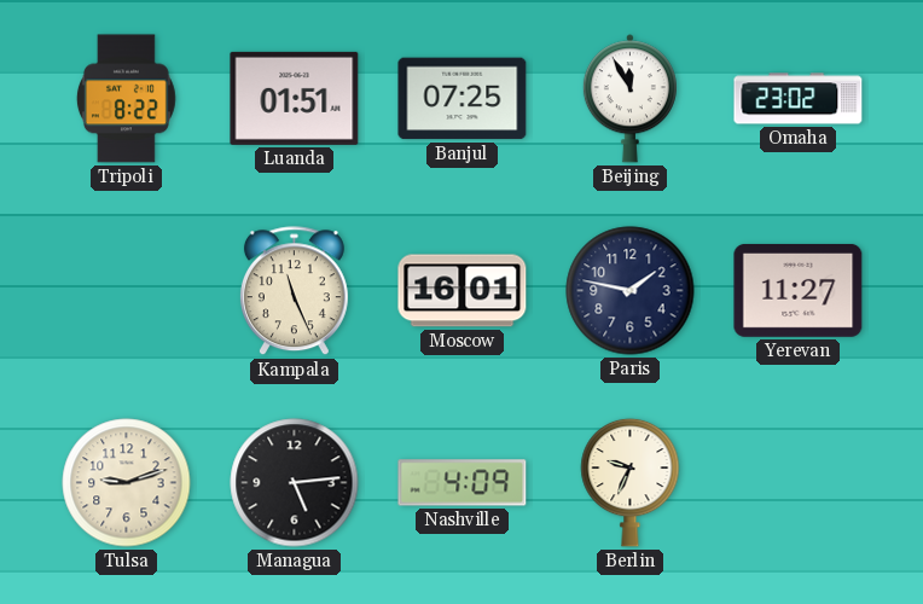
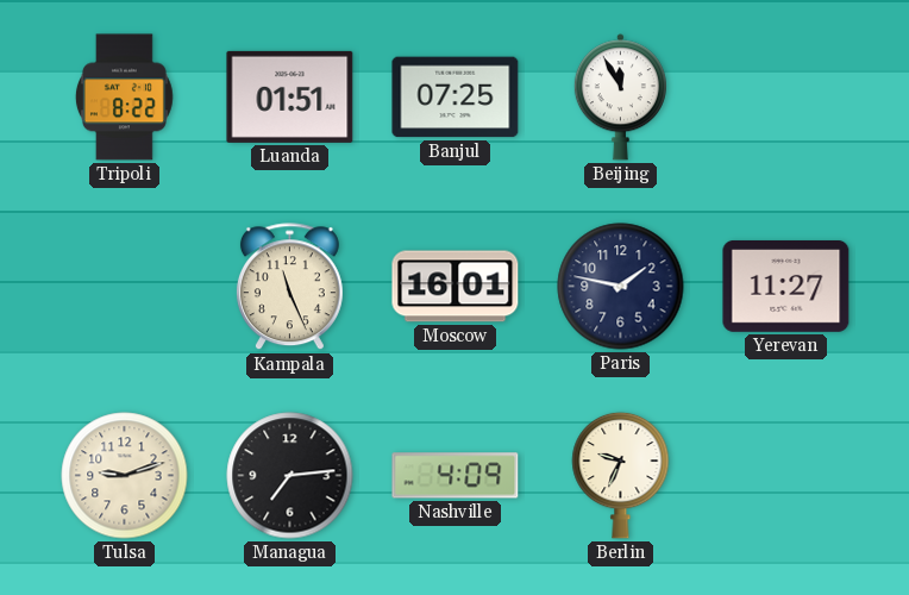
Omaha: 23:02 -> none (799, 99)
Managua: 5:14 -> 7:14 (290, 476)
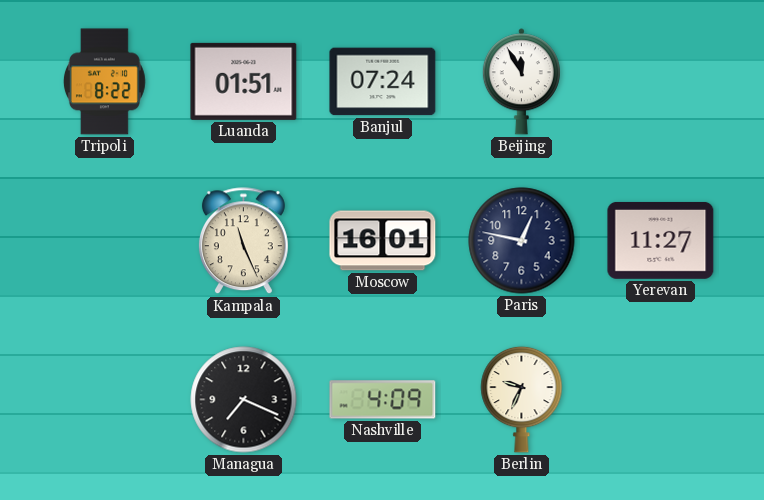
Banjul: 07:25 -> 07:24 (383, 82)
Paris: 1:47 -> 12:47 (522, 241)
Tulsa: 9:12 -> none (125, 476)
Managua: 7:14 -> 7:19 (244, 400)
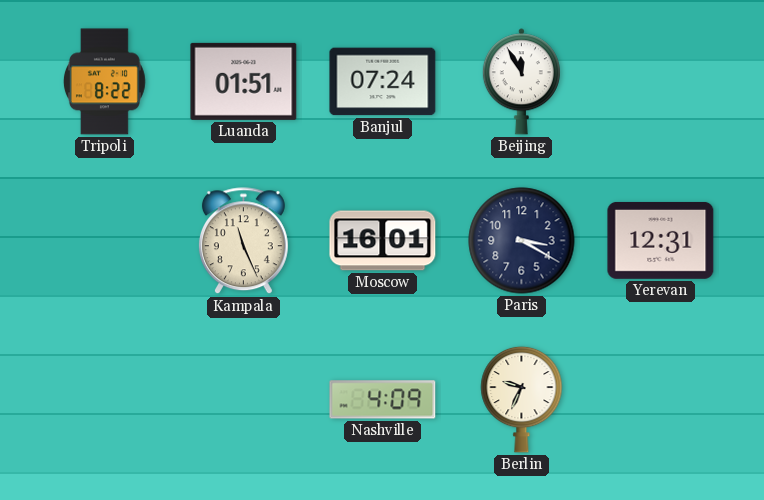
Paris: 12:47 -> 3:20 (522, 241)
Yerevan: 11:27 -> 12:31 (661, 240)
Managua: 7:19 -> none (244, 400)
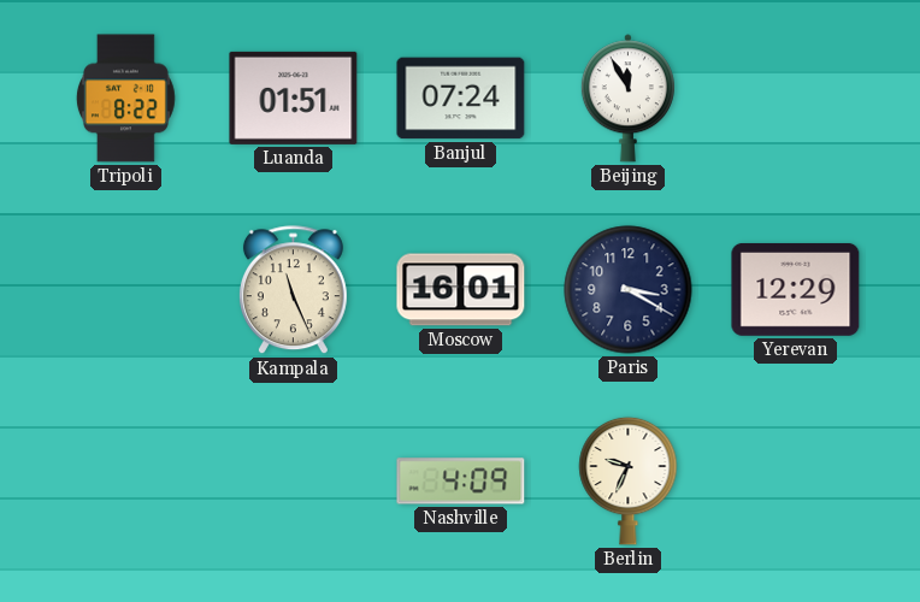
Yerevan: 12:31 -> 12:29 (796, 289)
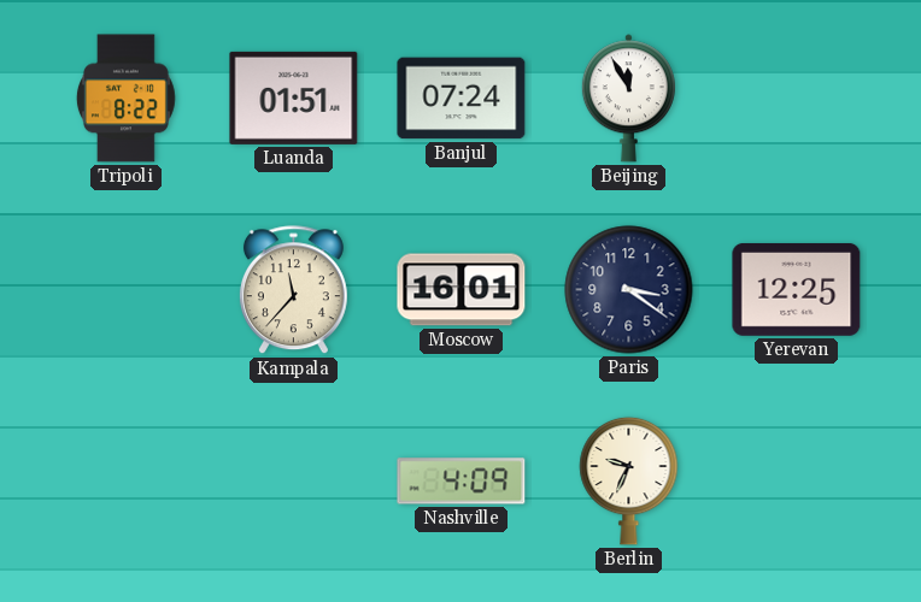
Kampala: 11:26 -> 11:37 (293, 290)
Paris: 3:20 -> 3:21 (629, 290)
Yerevan: 12:29 -> 12:25 (797, 289)
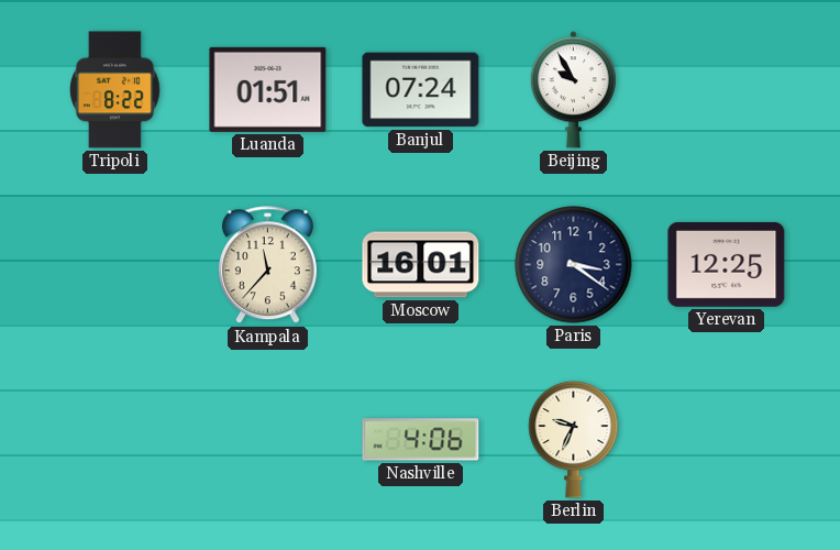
Beijing: 11:55 -> 9:55 (573, 90)
Nashville: 4:09 -> 4:06 (421, 440)
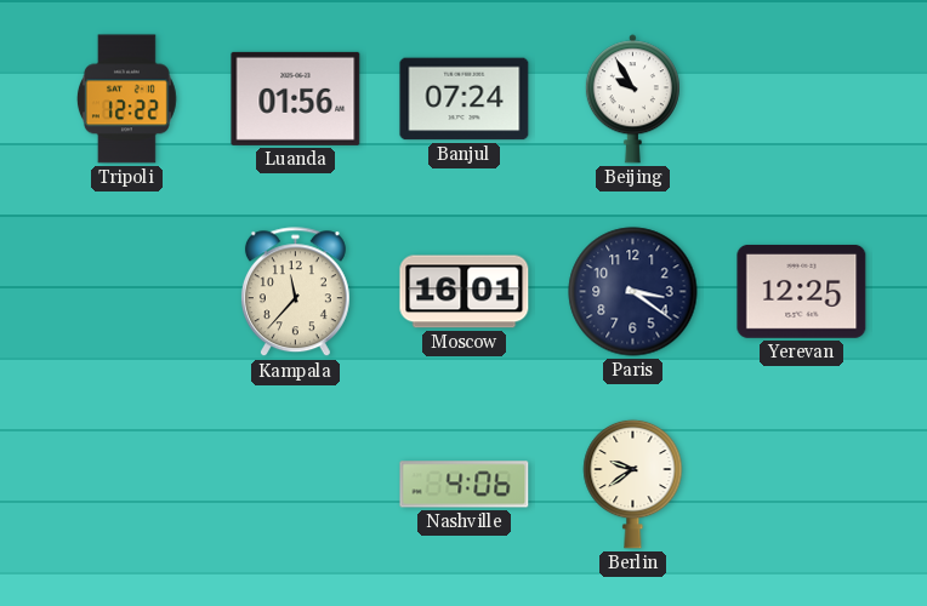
Tripoli: 8:22 -> 12:22 (126, 99)
Luanda: 01:51 -> 01:56 (296, 98)
Berlin: 9:34 -> 9:39 (633, 484)
